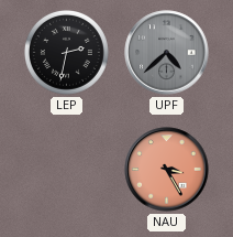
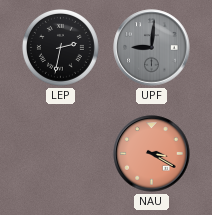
UPF: 4:38 -> 9:01 (152, 48)
NAU: 3:25 -> 3:20 (152, 154)
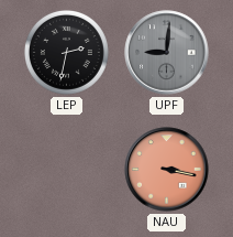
NAU: 3:20 -> 3:17 (167, 170)
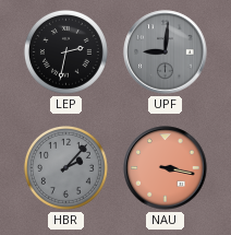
HBR: none -> 2:07 (65, 167)
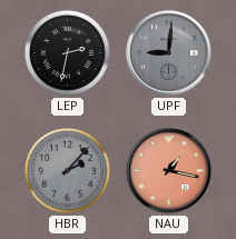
NAU: 3:17 -> 1:17 (169, 171)
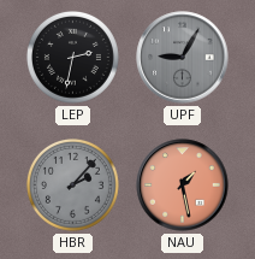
UPF: 9:01 -> 9:05 (183, 58)
NAU: 1:17 -> 1:28 (183, 186)
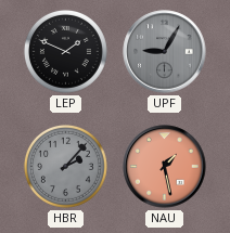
LEP: 2:32 -> 1:49 (65, 51)
